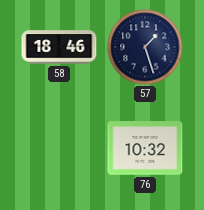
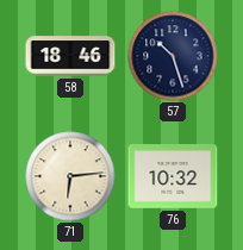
57: 1:27 -> 10:27 (173, 56)
71: none -> 6:14 (70, 176)
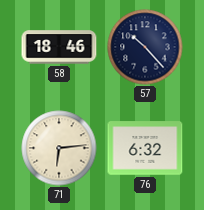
57: 10:27 -> 10:23 (145, 47)
76: 10:32 -> 6:32 (145, 148)
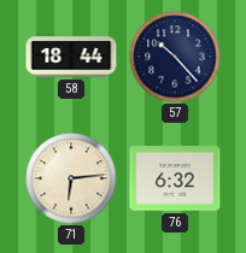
58: 18:46 -> 18:44 (71, 57)
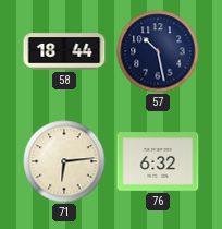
57: 10:23 -> 10:28 (158, 51)
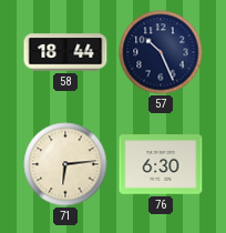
57: 10:28 -> 10:26 (161, 52)
76: 6:32 -> 6:30 (161, 164)
